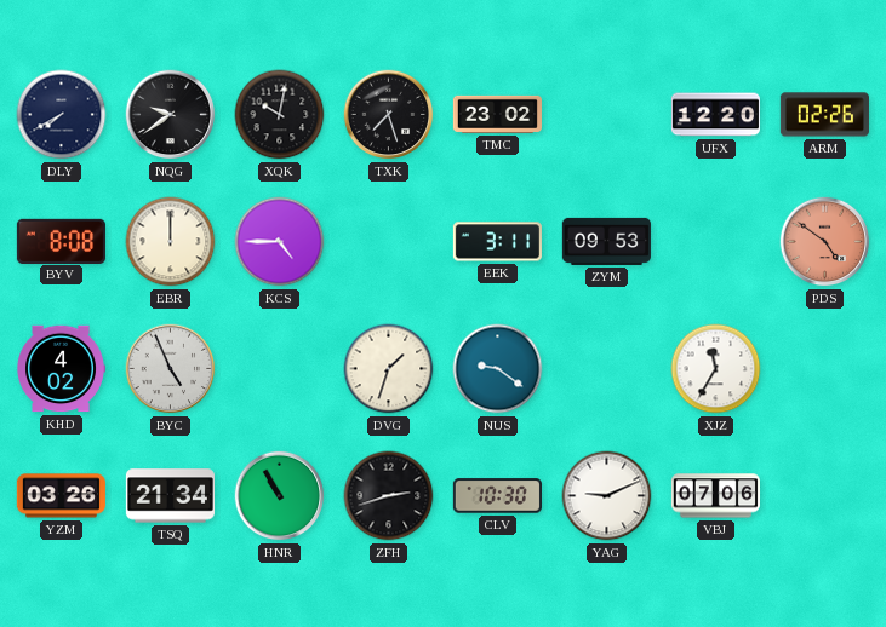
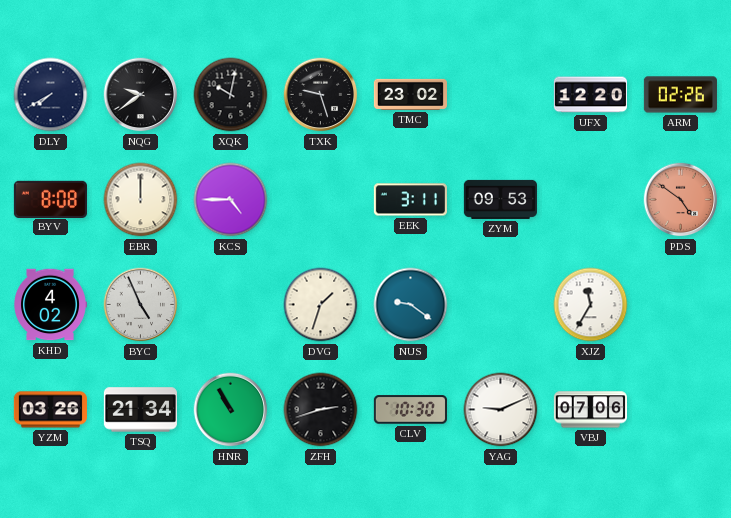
TXK: 7:27 -> 9:27 (321, 95)
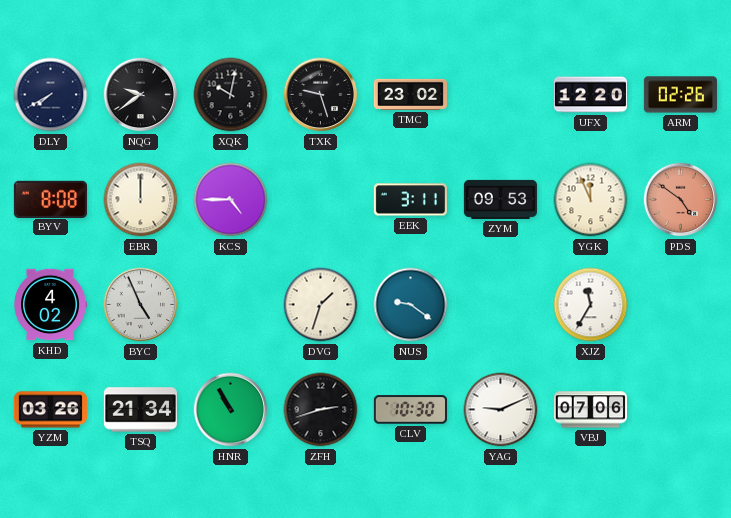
YGK: none -> 11:56 (591, 200)
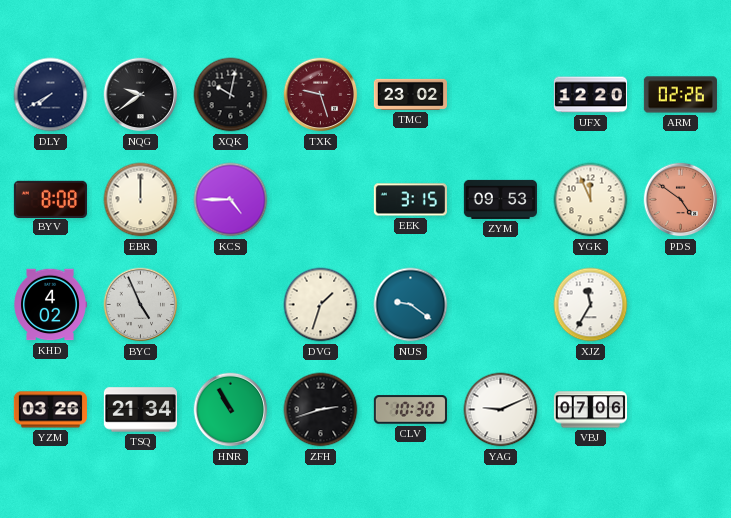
TXK dial: black -> burgundy (321, 95)
EEK: 3:11 -> 3:15 (410, 200)
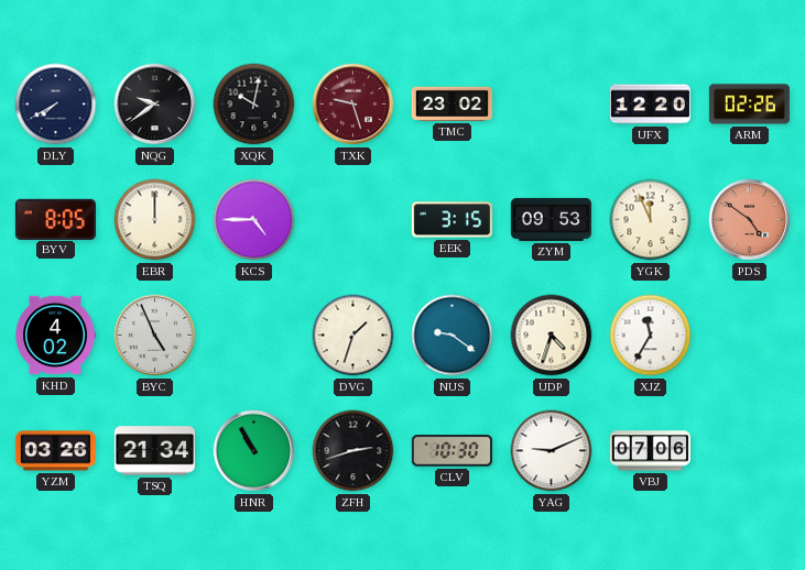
BYV: 8:08 -> 8:05 (55, 219)
UDP: none -> 4:33 (552, 336)
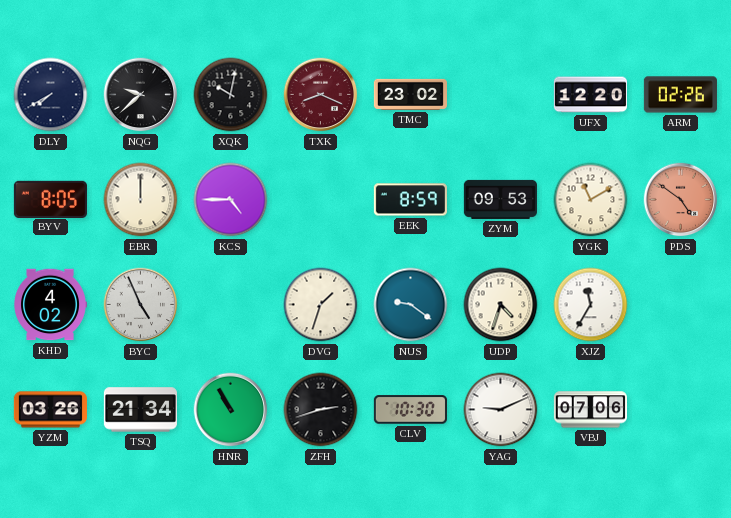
NQG: 9:39 -> 9:38 (141, 95)
TXK: 9:27 -> 8:19 (321, 95)
EEK: 3:15 -> 8:59 (410, 200)
YGK: 11:56 -> 11:10 (591, 200)
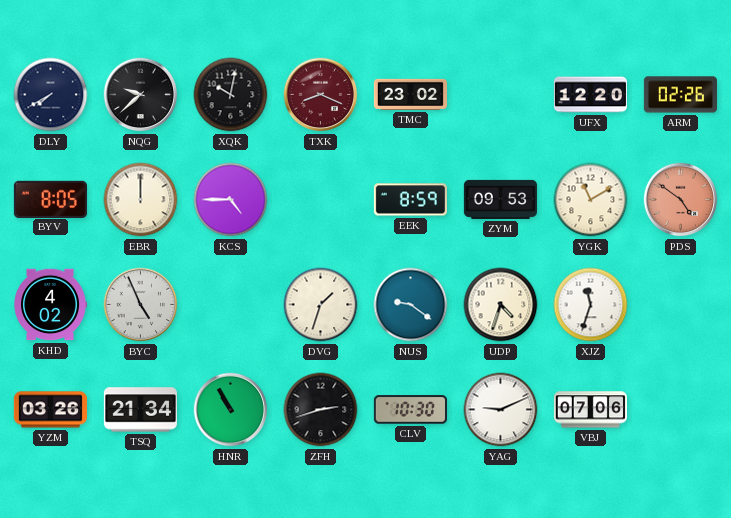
XJZ: 11:35 -> 11:33 (591, 305)
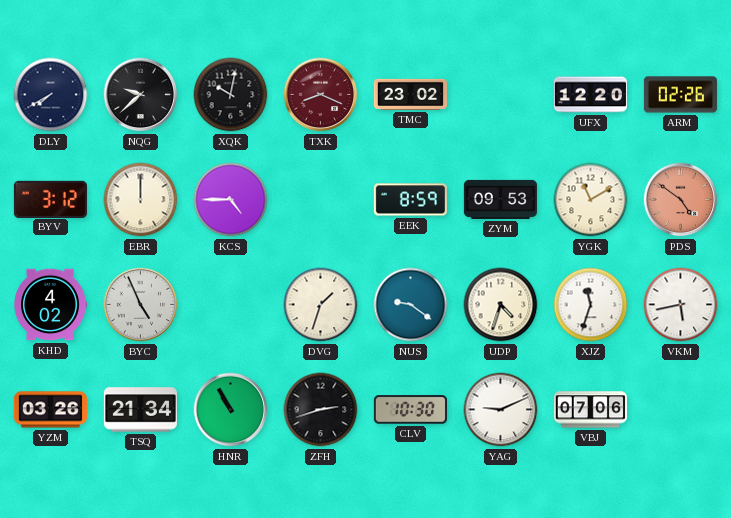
BYV: 8:05 -> 3:12 (50, 199)
VKM: none -> 5:43 (681, 305)
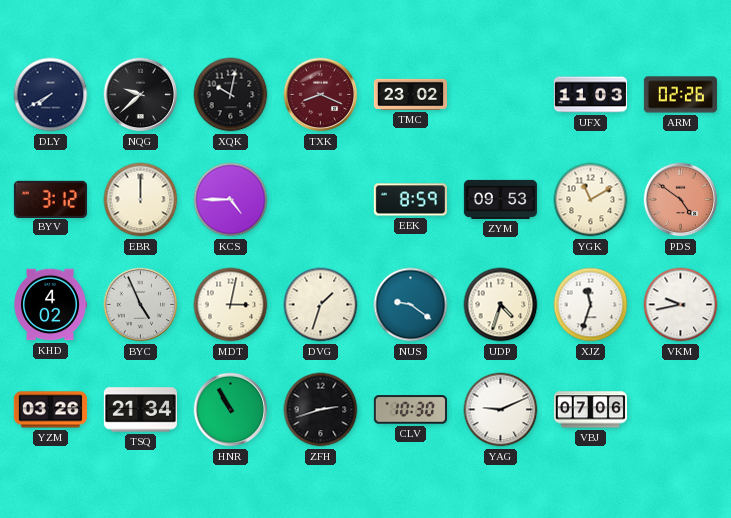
UFX: 12:20 -> 11:03 (590, 95)
MDT: none -> 3:02 (231, 305)
VKM: 5:43 -> 9:43 (681, 305)
